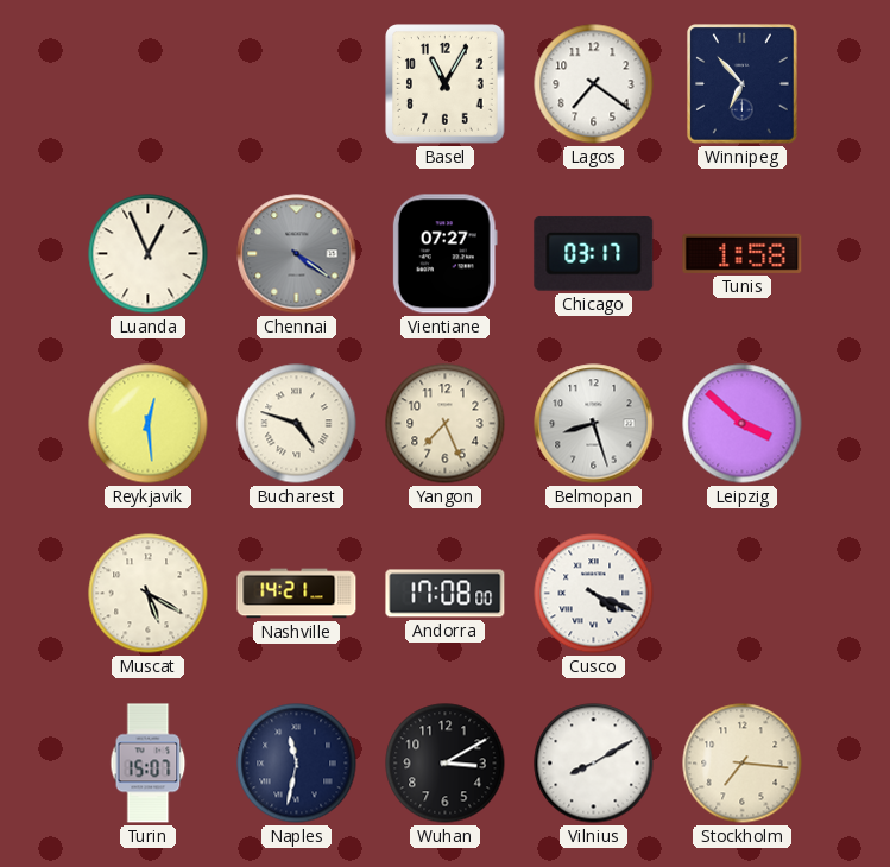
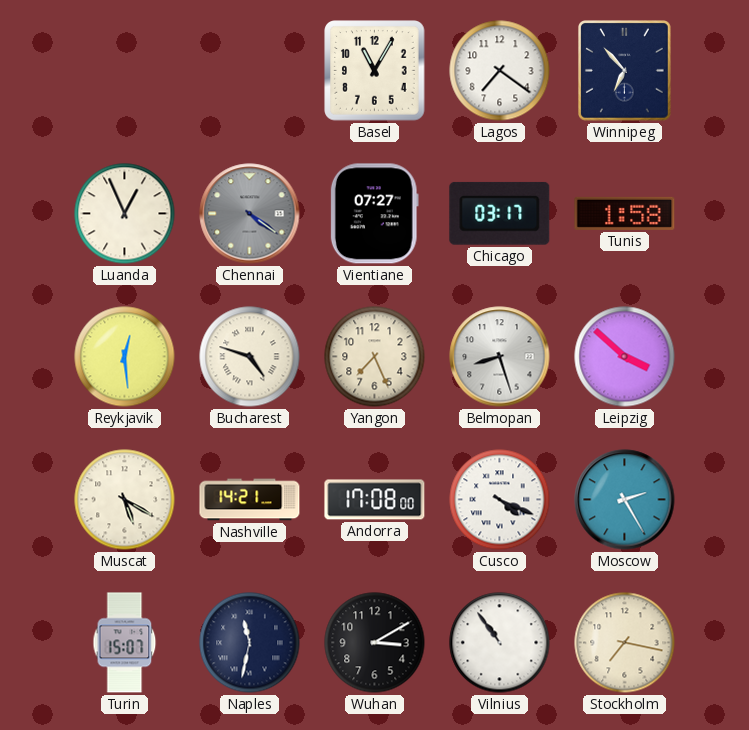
Moscow: none -> 2:25 (625, 500)
Vilnius: 8:10 -> 10:54 (500, 643)
Stockholm: 7:16 -> 7:17 (625, 643)
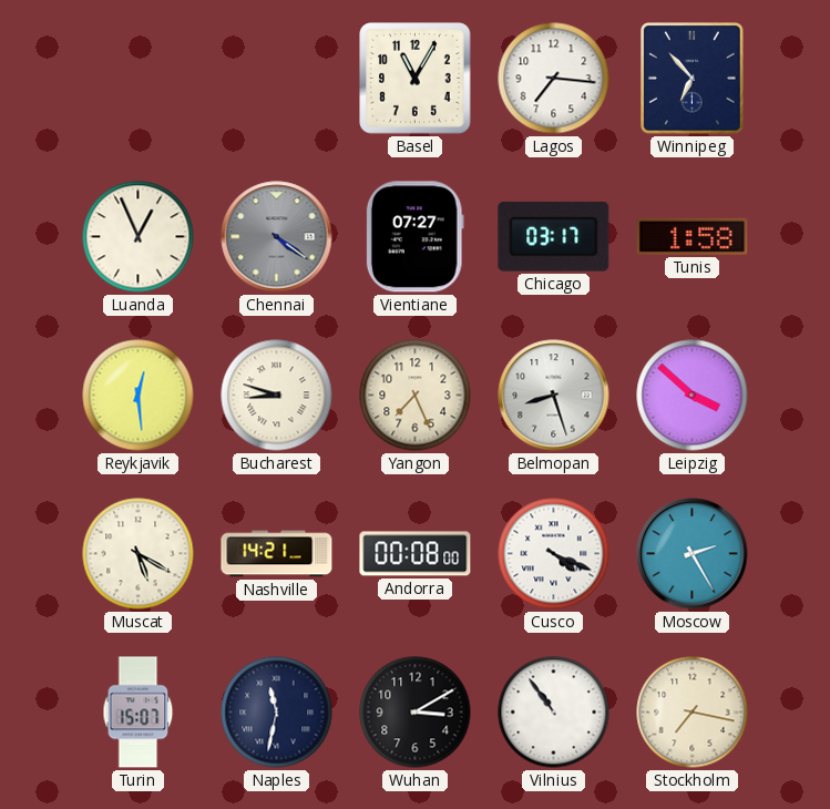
Lagos: 7:21 -> 7:16 (554, 79)
Bucharest: 4:48 -> 8:48 (277, 396)
Andorra: 17:08 -> 00:08 (416, 554)
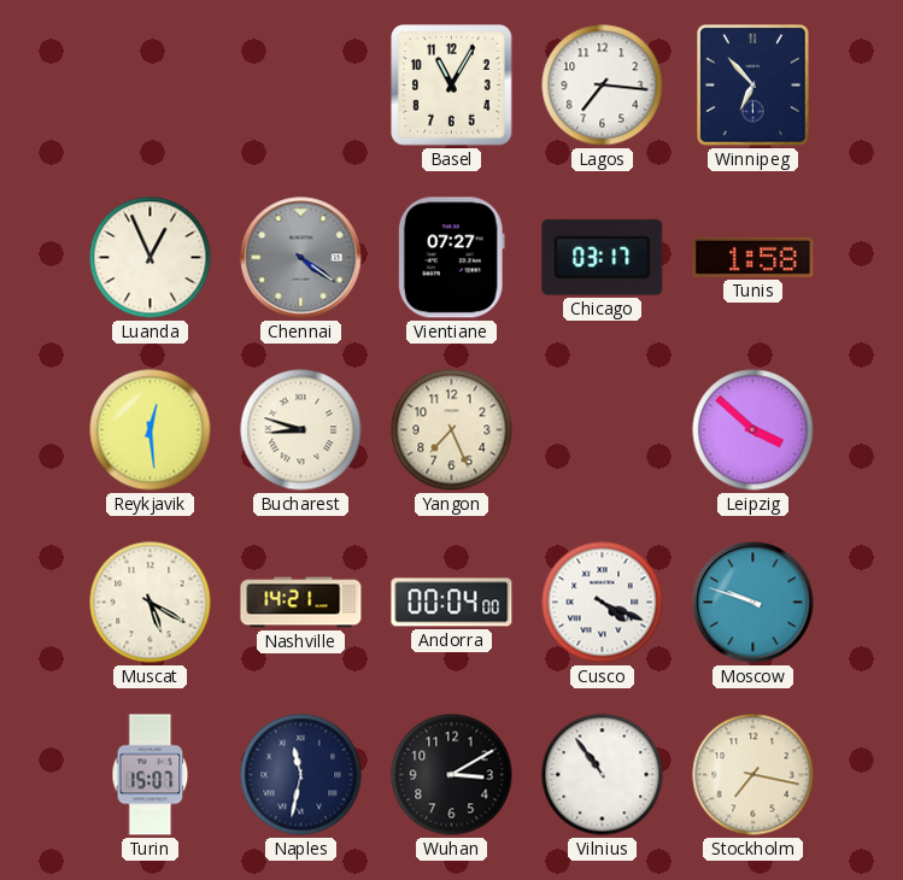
Belmopan: 8:27 -> none (554, 396)
Andorra: 00:08 -> 00:04 (452, 603)
Moscow: 2:25 -> 9:48 (754, 603)
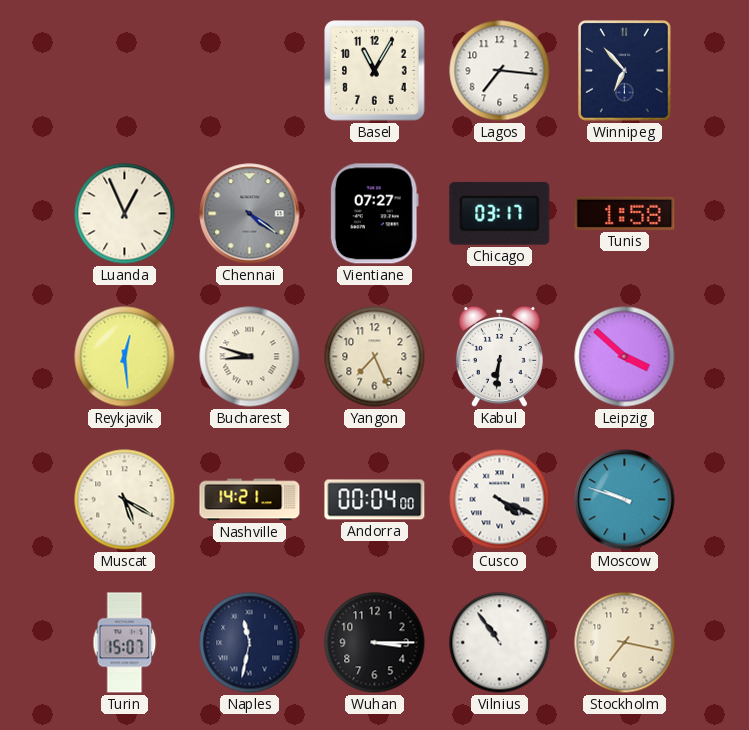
Kabul: none -> 6:31 (499, 356)
Wuhan: 3:10 -> 3:15 (375, 643)
